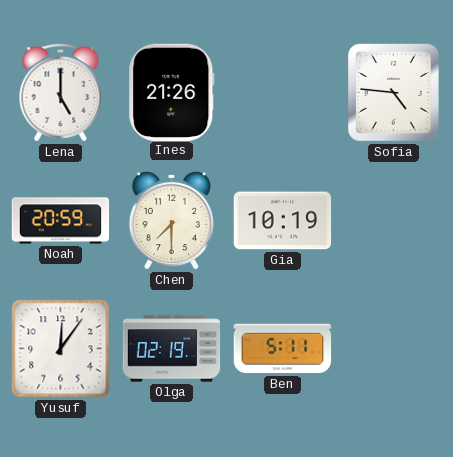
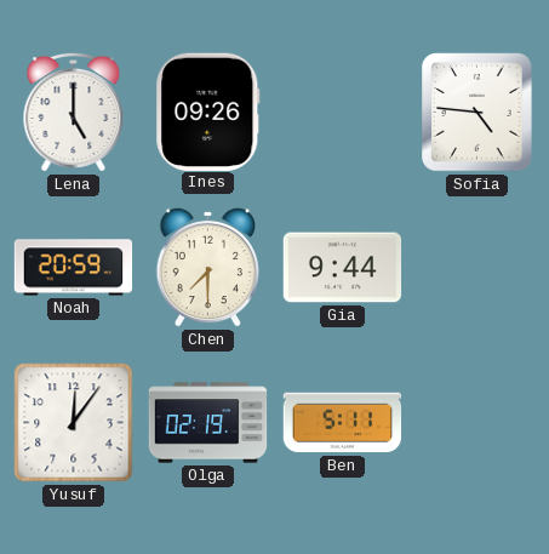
Ines: 21:26 -> 09:26 (208, 112)
Gia: 10:19 -> 9:44 (343, 268)
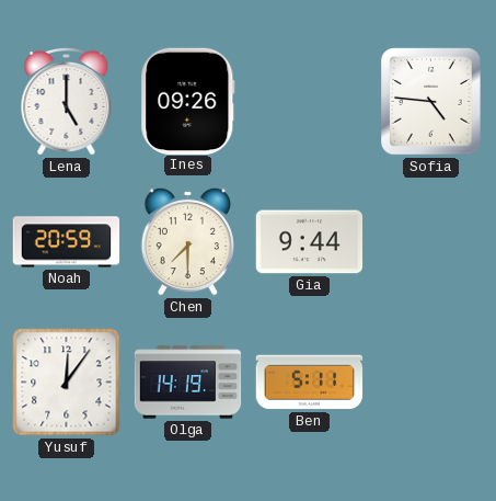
Olga: 02:19 -> 14:19 (188, 383)
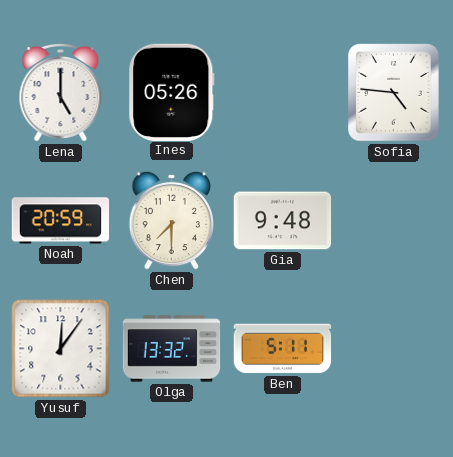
Ines: 09:26 -> 05:26 (172, 92)
Gia: 9:44 -> 9:48 (283, 221)
Olga: 14:19 -> 13:32 (172, 349)
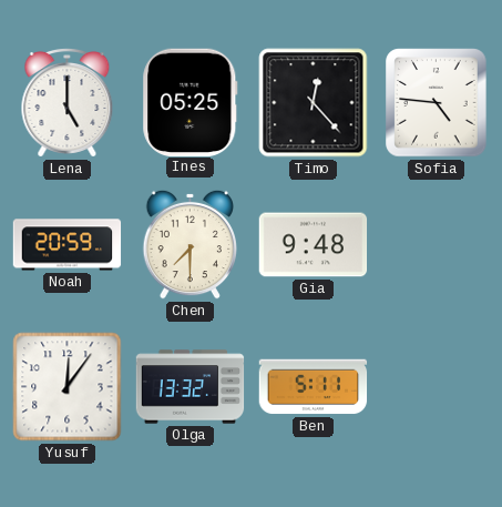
Ines: 05:26 -> 05:25 (191, 102)
Timo: none -> 12:23 (314, 103)
